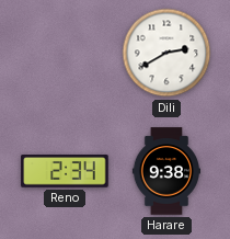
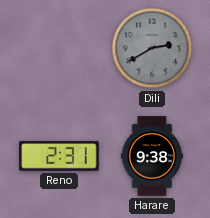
Dili dial: white -> grey (152, 48)
Reno: 2:34 -> 2:31 (59, 156)
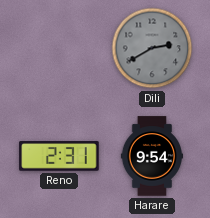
Harare: 9:38 -> 9:54 (151, 156)
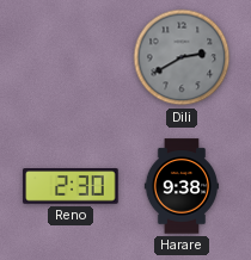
Reno: 2:31 -> 2:30 (71, 186)
Harare: 9:54 -> 9:38 (180, 186)
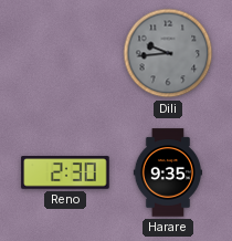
Dili: 2:40 -> 9:44 (168, 53)
Harare: 9:38 -> 9:35 (167, 172)
